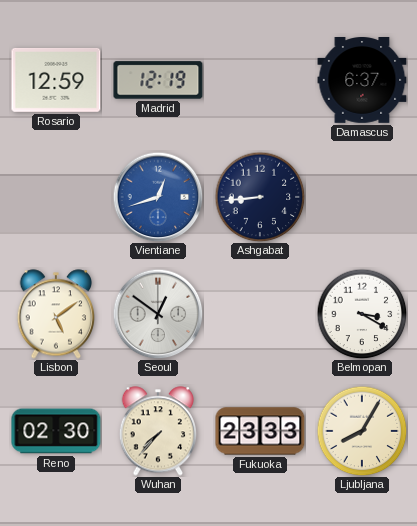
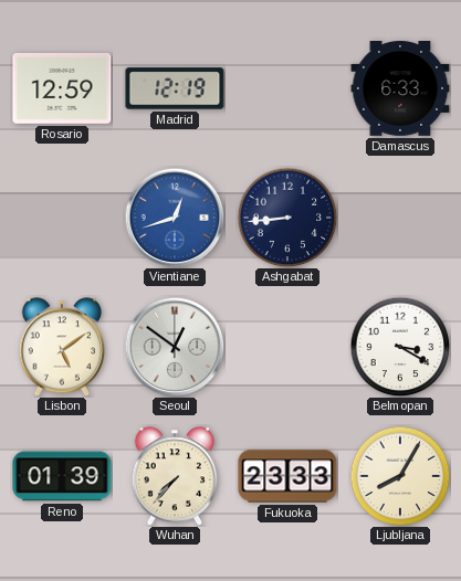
Damascus: 6:37 -> 6:33 (400, 89)
Reno: 02:30 -> 01:39 (62, 476)
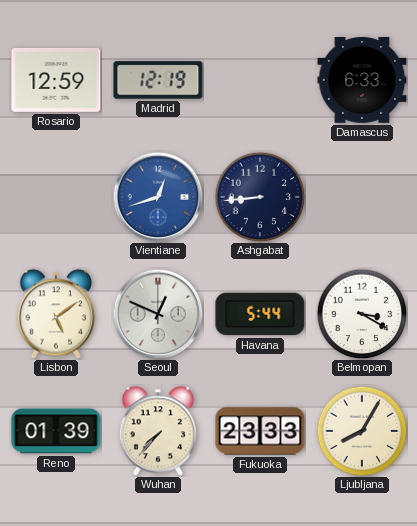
Seoul: 12:51 -> 12:49 (158, 314)
Havana: none -> 5:44 (260, 314)
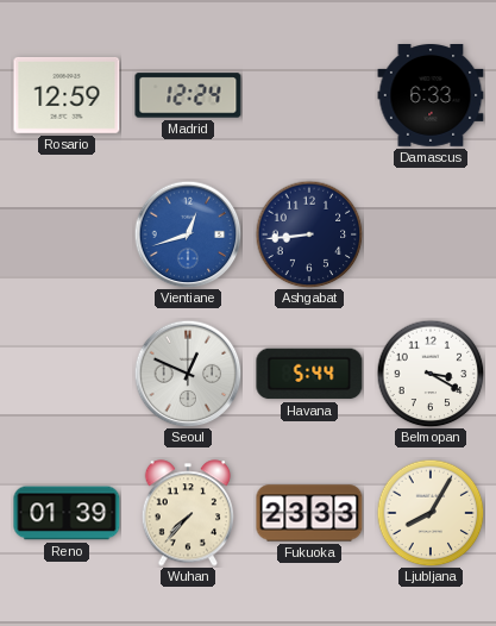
Madrid: 12:19 -> 12:24 (188, 95)
Lisbon: 5:09 -> none (56, 314)
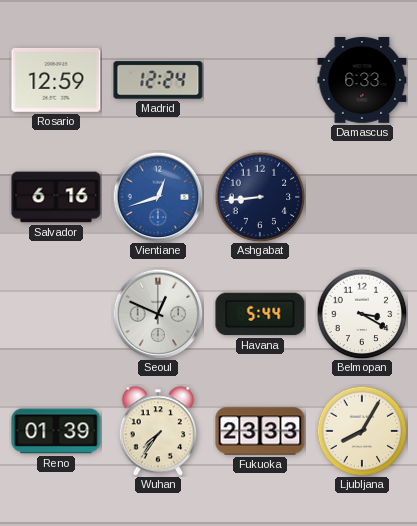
Salvador: none -> 6:16 (56, 197)
Wuhan: 7:37 -> 7:36 (158, 431)
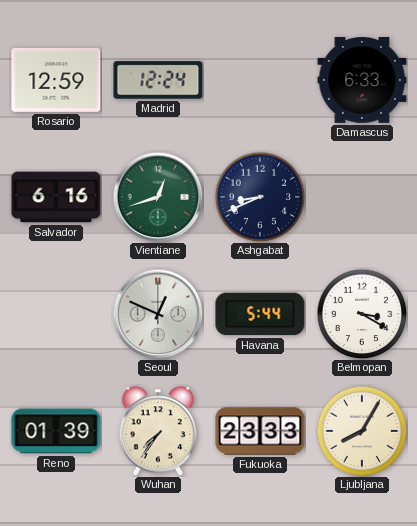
Vientiane dial: blue -> green (158, 197)
Ashgabat: 8:44 -> 8:41 (260, 197)
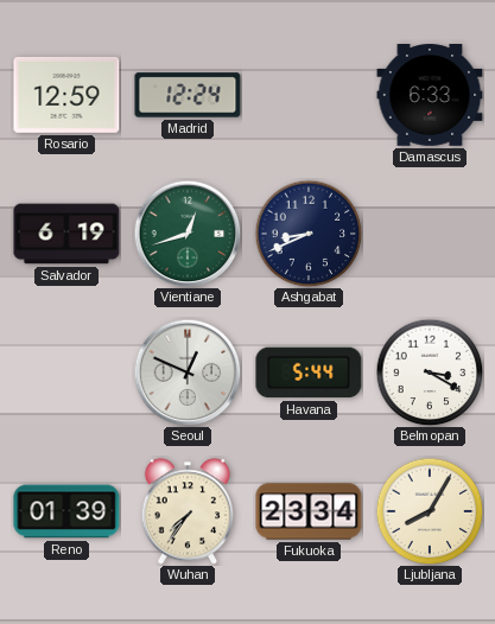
Salvador: 6:16 -> 6:19 (66, 234)
Fukuoka: 23:33 -> 23:34 (309, 511)
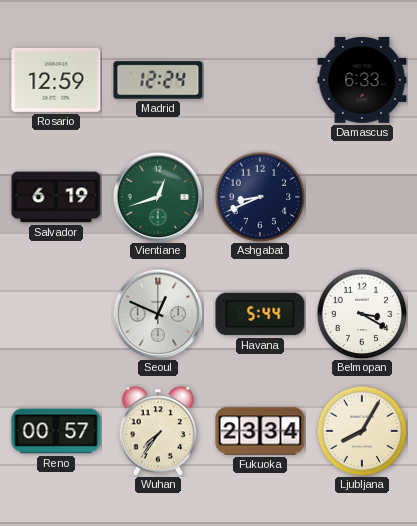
Reno: 01:39 -> 00:57 (56, 431)
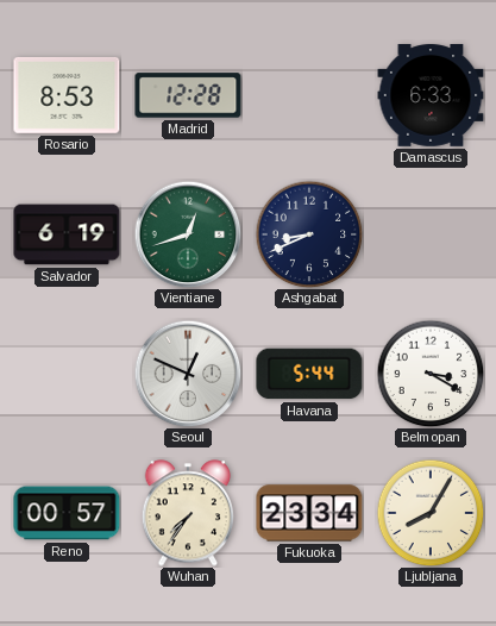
Rosario: 12:59 -> 8:53 (67, 95)
Madrid: 12:24 -> 12:28 (188, 95)
